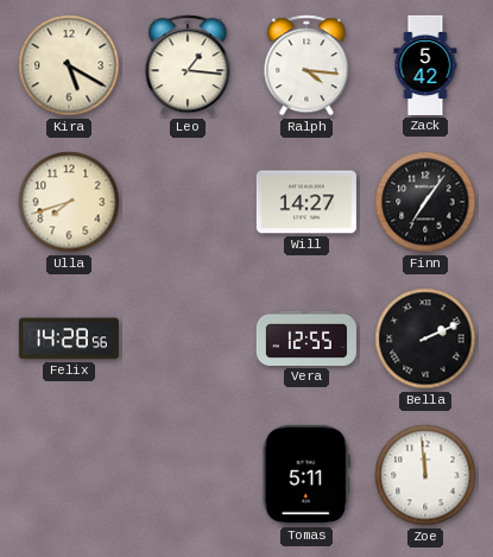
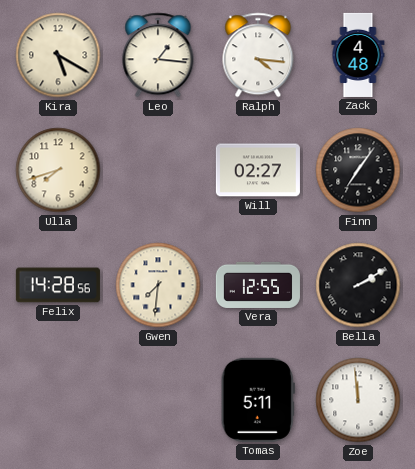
Zack: 5:42 -> 4:48 (358, 55)
Will: 14:27 -> 02:27 (258, 170)
Gwen: none -> 7:31 (158, 285)
Bella: 2:11 -> 2:10 (358, 285)
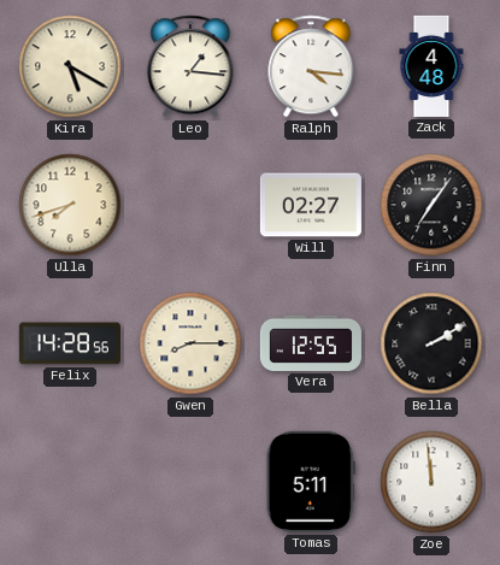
Gwen: 7:31 -> 8:15 (190, 343)
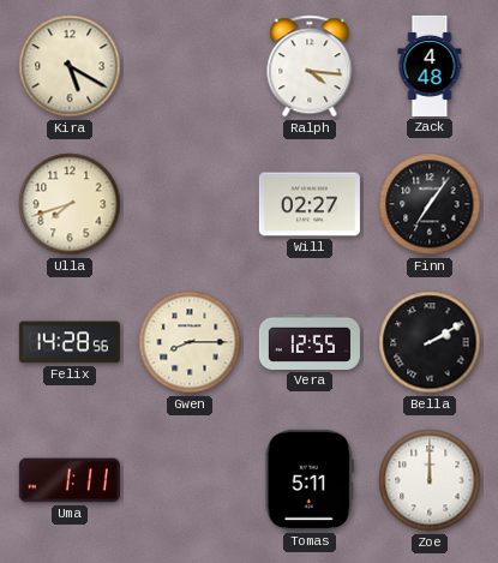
Leo: 1:16 -> none (190, 66)
Uma: none -> 1:11 (70, 480)
Zoe: 11:59 -> 12:00 (430, 480)
